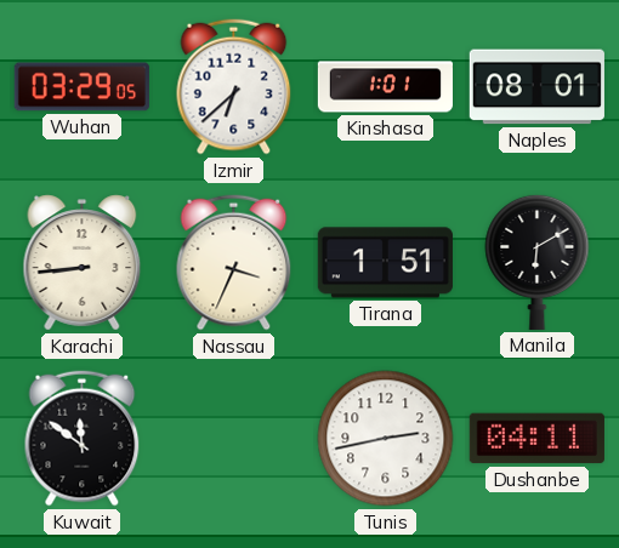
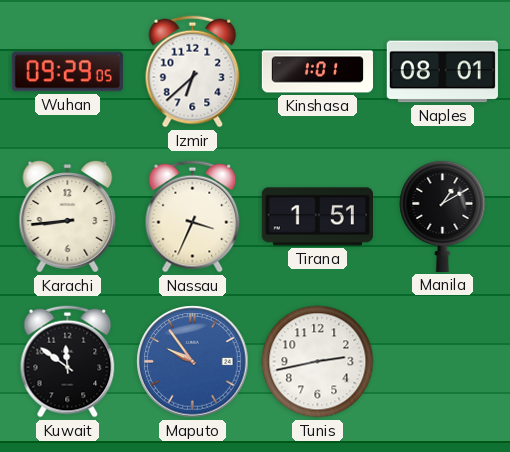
Wuhan: 03:29 -> 09:29 (67, 72)
Manila: 6:10 -> 1:10 (443, 216)
Maputo: none -> 9:54 (193, 362)
Dushanbe: 04:11 -> none (536, 439)
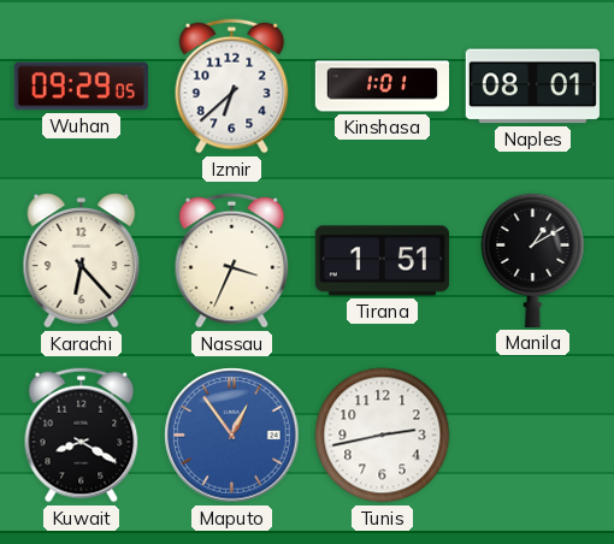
Karachi: 8:44 -> 6:23 (82, 261)
Kuwait: 11:51 -> 8:20 (82, 436)
Maputo: 9:54 -> 12:54 (232, 436)
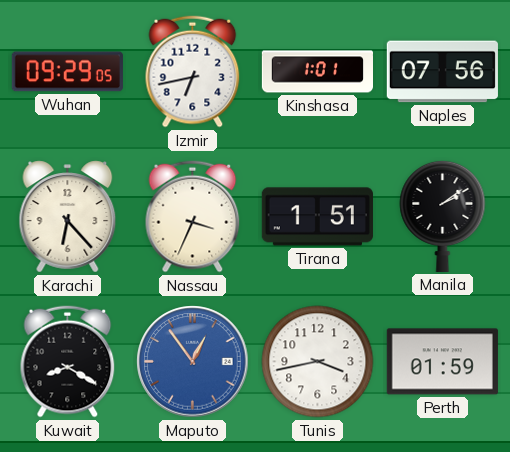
Izmir: 6:38 -> 6:43 (193, 72)
Naples: 08:01 -> 07:56 (442, 72)
Manila: 1:10 -> 2:09 (443, 216)
Tunis: 2:43 -> 3:43 (318, 362)
Perth: none -> 01:59 (442, 362)
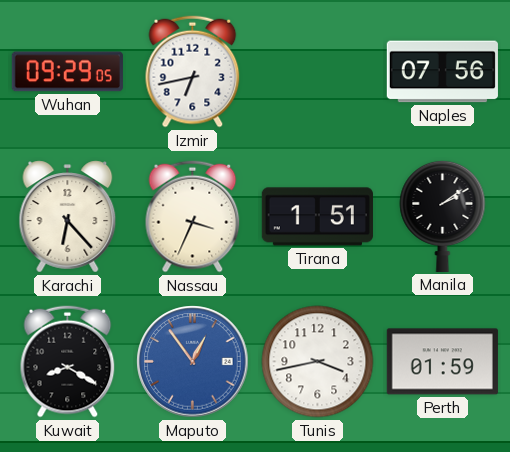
Kinshasa: 1:01 -> none (317, 72)
